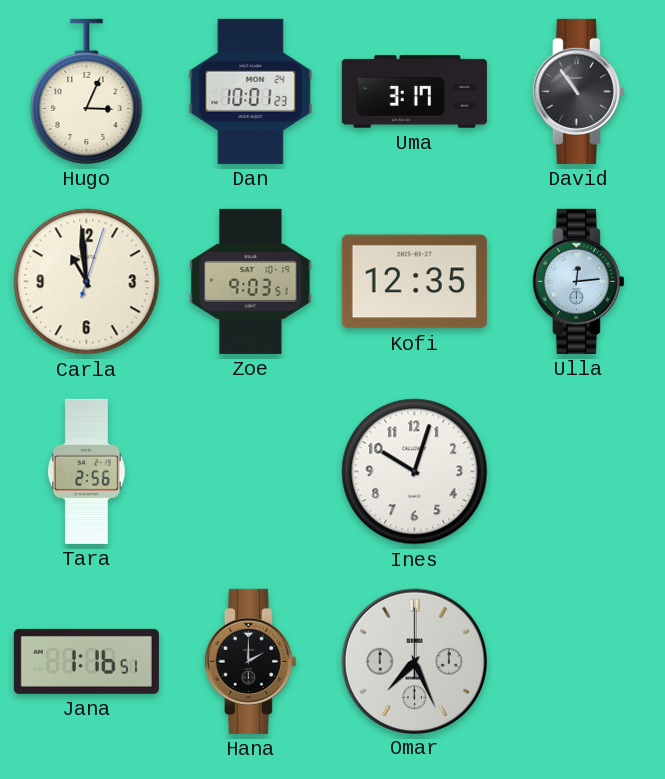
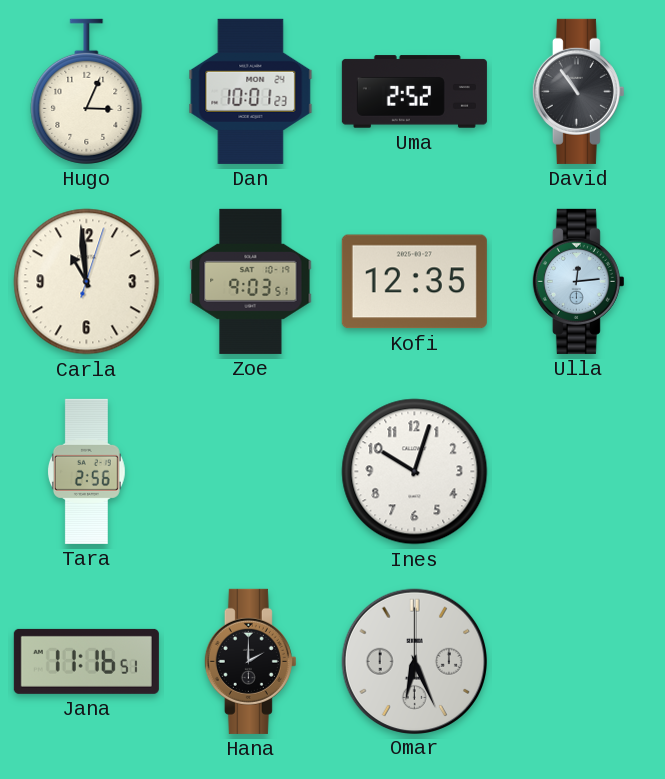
Uma: 3:17 -> 2:52 (414, 92)
Jana: 1:16 -> 11:16 (86, 661)
Omar: 7:26 -> 6:26 (414, 661)
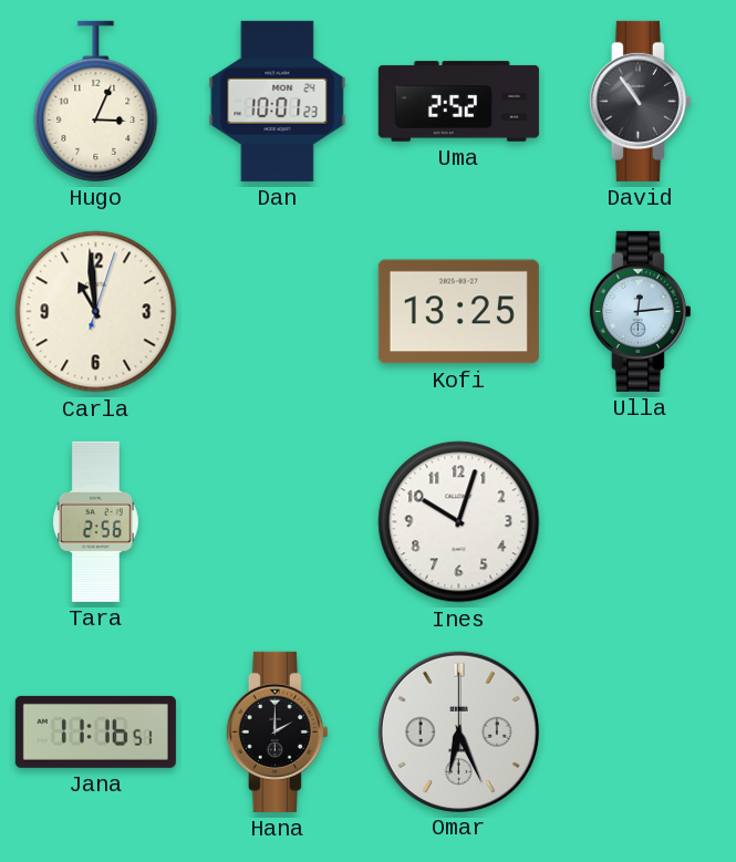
Zoe: 9:03 -> none (251, 281)
Kofi: 12:35 -> 13:25 (458, 312)
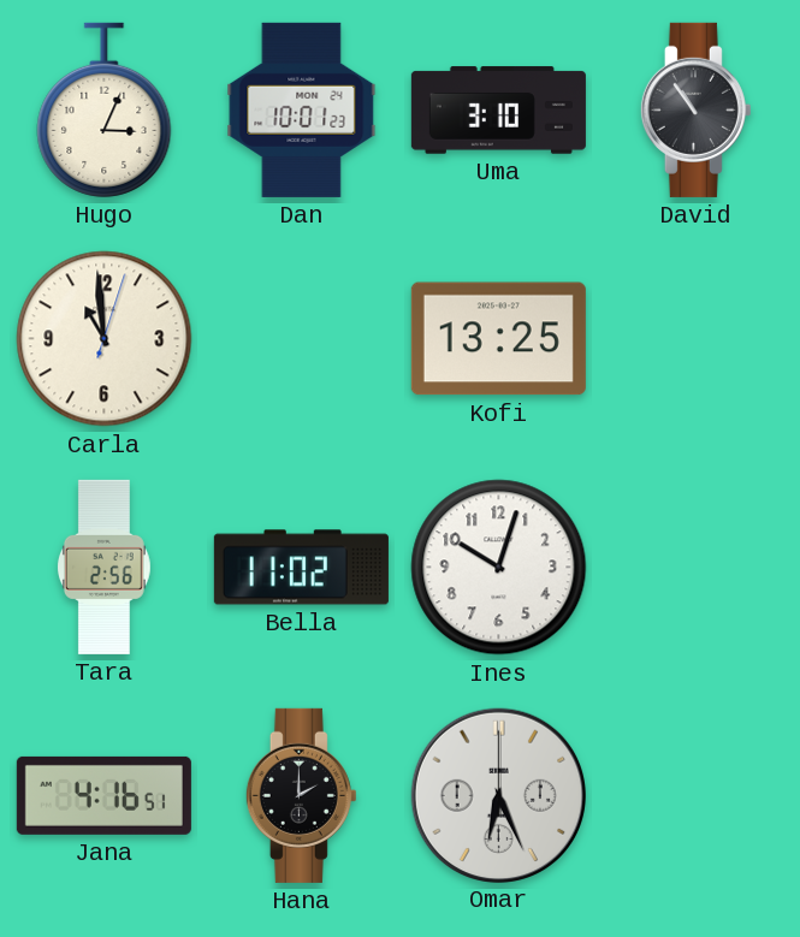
Uma: 2:52 -> 3:10 (498, 111)
Ulla: 12:14 -> none (640, 311)
Bella: none -> 11:02 (301, 568)
Jana: 11:16 -> 4:16 (103, 795)
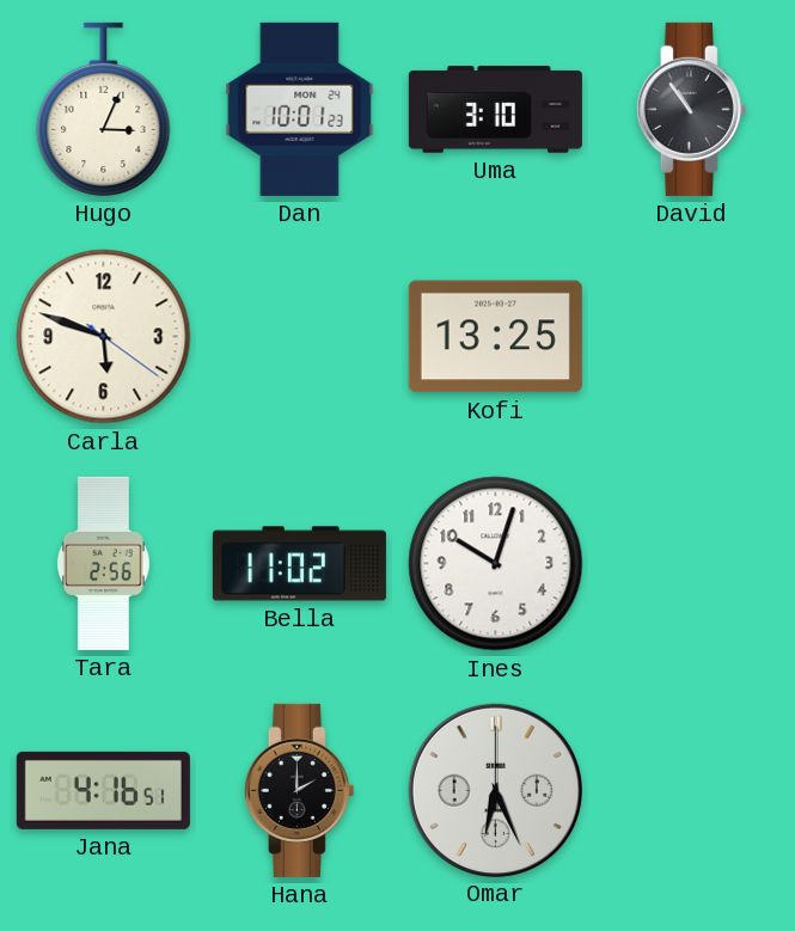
Carla: 10:59 -> 5:48 (104, 337)
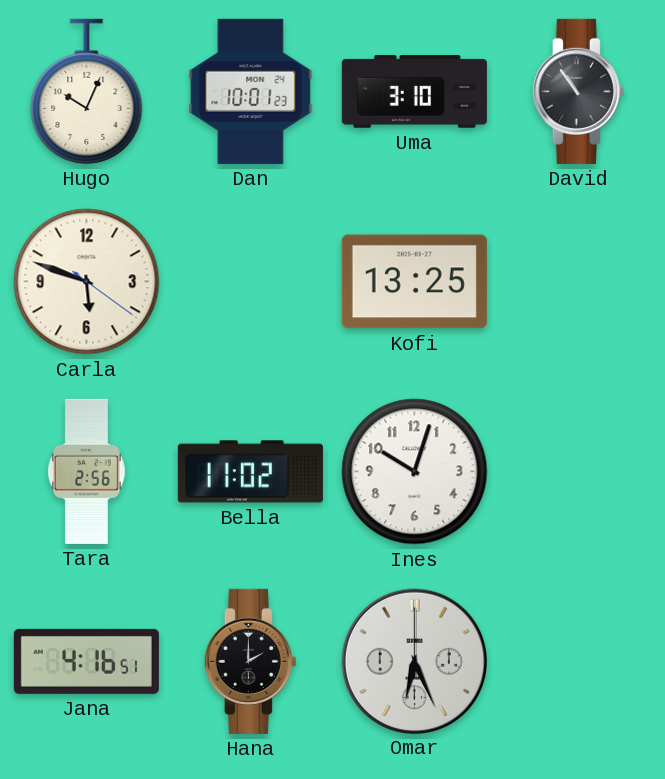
Hugo: 3:04 -> 10:04 (87, 91)
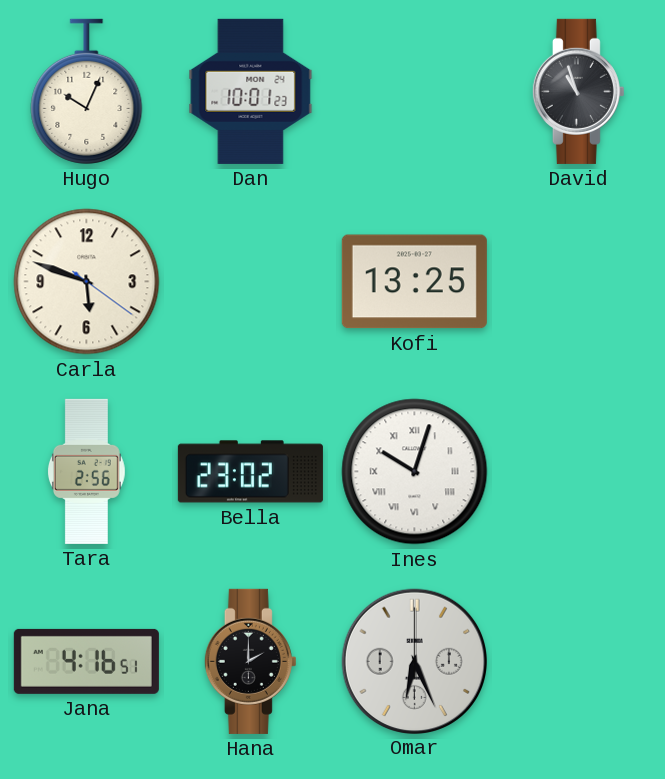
Uma: 3:10 -> none (414, 92)
David: 10:54 -> 10:57 (578, 91)
Bella: 11:02 -> 23:02 (250, 472)
Ines numerals: Arabic -> Roman (415, 472)
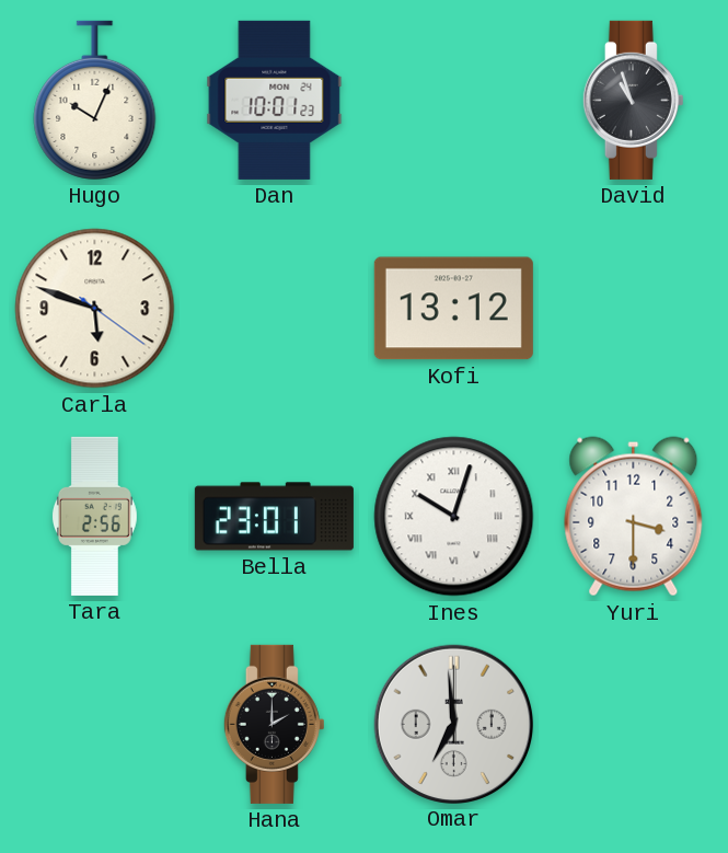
Kofi: 13:25 -> 13:12 (453, 309)
Bella: 23:02 -> 23:01 (274, 517)
Yuri: none -> 3:30 (634, 517)
Jana: 4:16 -> none (86, 661)
Omar: 6:26 -> 6:59 (453, 724)
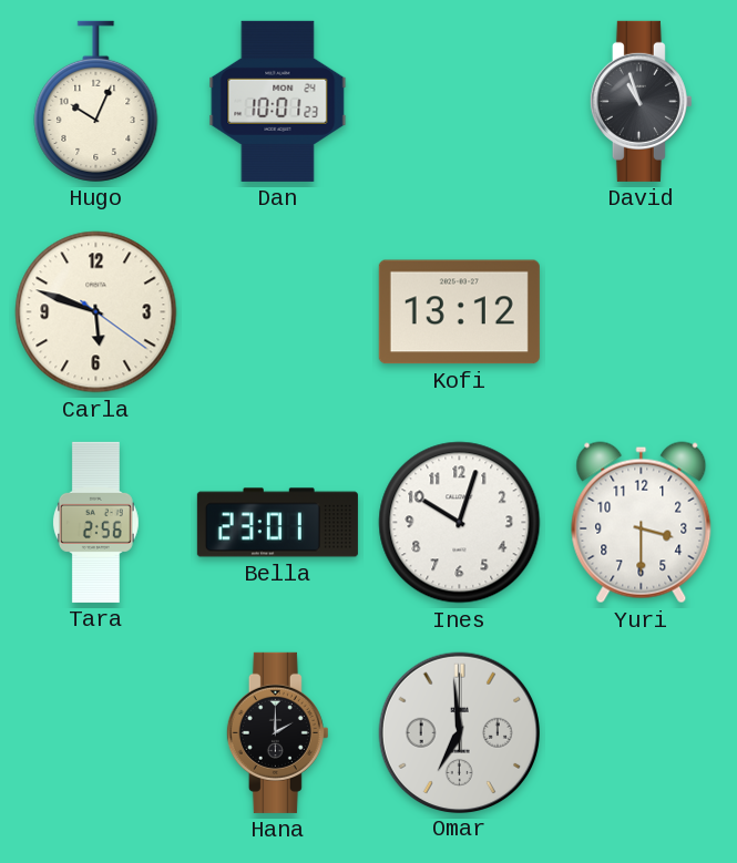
Ines numerals: Roman -> Arabic (460, 523)
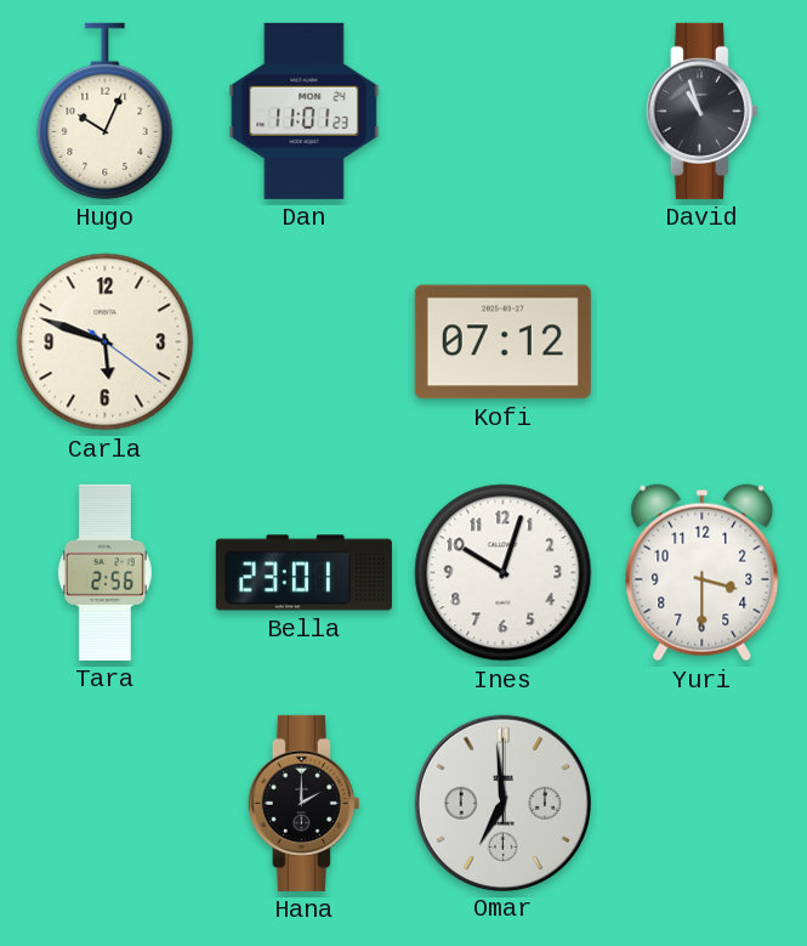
Dan: 10:01 -> 11:01 (305, 111)
Kofi: 13:12 -> 07:12 (502, 342)
